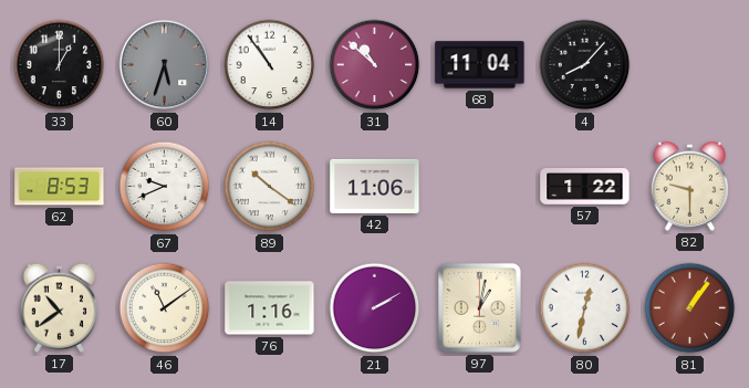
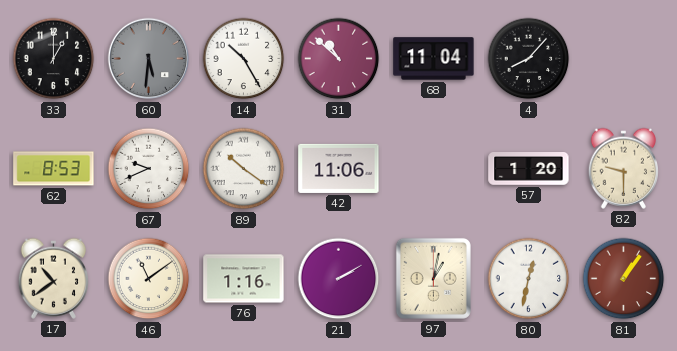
60: 5:33 -> 5:31 (149, 59)
14: 10:54 -> 10:25 (244, 59)
57: 1:22 -> 1:20 (529, 169)
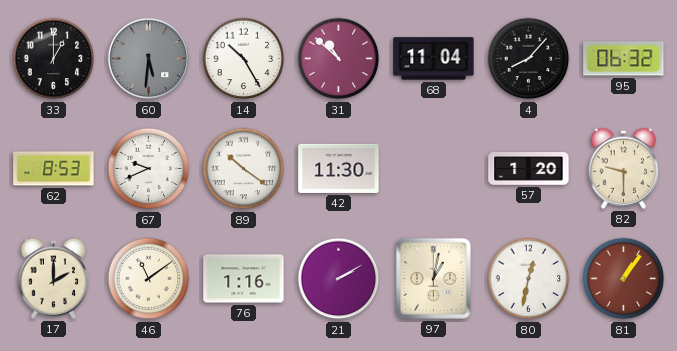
95: none -> 06:32 (624, 59)
42: 11:06 -> 11:30 (339, 168)
17: 10:39 -> 2:00 (54, 278)
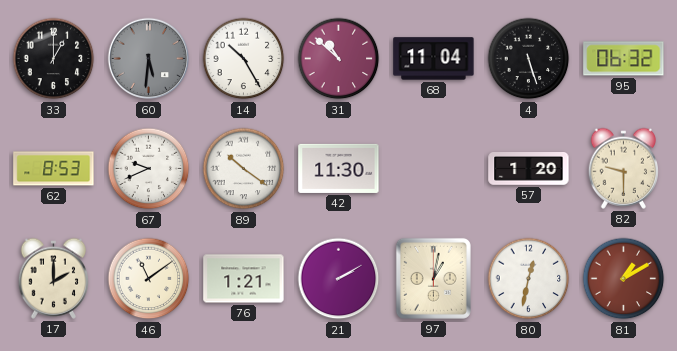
4: 8:07 -> 5:27 (529, 59)
76: 1:16 -> 1:21 (244, 279)
81: 1:06 -> 1:10 (624, 279)
